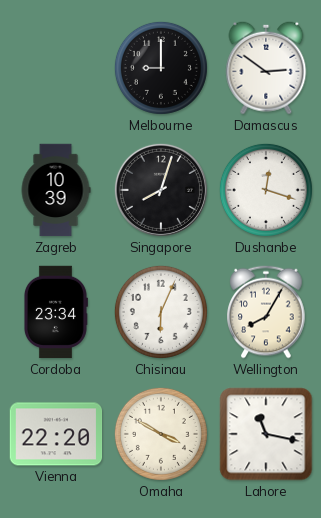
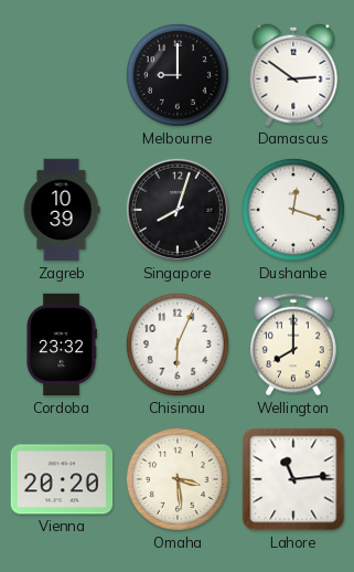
Cordoba: 23:34 -> 23:32 (61, 345)
Wellington: 8:05 -> 8:00 (293, 345)
Vienna: 22:20 -> 20:20 (62, 479)
Omaha: 3:50 -> 3:29 (178, 479)
Lahore: 11:17 -> 11:14 (293, 479)
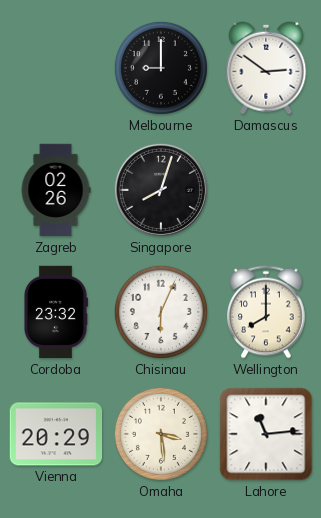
Zagreb: 10:39 -> 02:26 (56, 190)
Dushanbe: 12:18 -> none (293, 210)
Vienna: 20:20 -> 20:29 (56, 434)
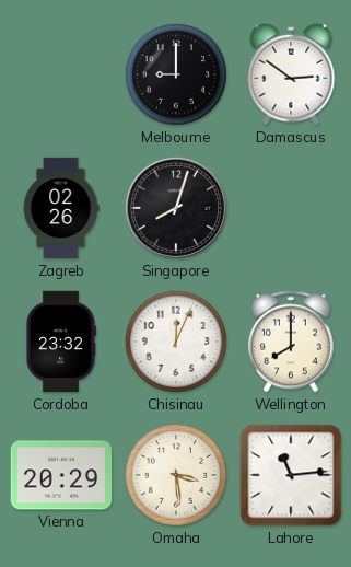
Chisinau: 6:04 -> 12:04 (176, 342)
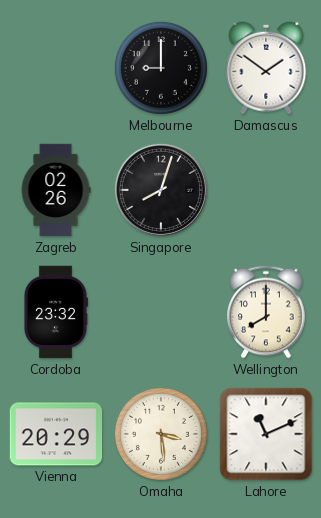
Damascus: 2:51 -> 1:51 (266, 68)
Chisinau: 12:04 -> none (176, 342)
Lahore: 11:14 -> 11:11 (266, 434)
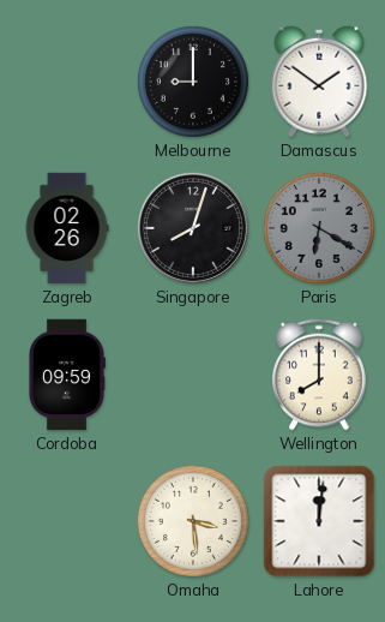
Paris: none -> 6:20 (319, 228)
Cordoba: 23:32 -> 09:59 (66, 375)
Vienna: 20:29 -> none (56, 434)
Lahore: 11:11 -> 12:01 (319, 521)
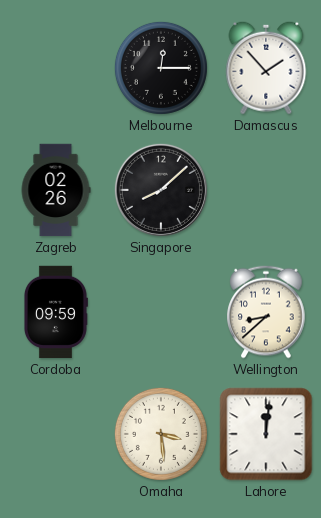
Melbourne: 9:00 -> 12:15 (161, 68)
Damascus: 1:51 -> 1:53 (266, 68)
Singapore: 8:03 -> 8:08 (161, 190)
Paris: 6:20 -> none (319, 228)
Wellington: 8:00 -> 8:38 (266, 312)
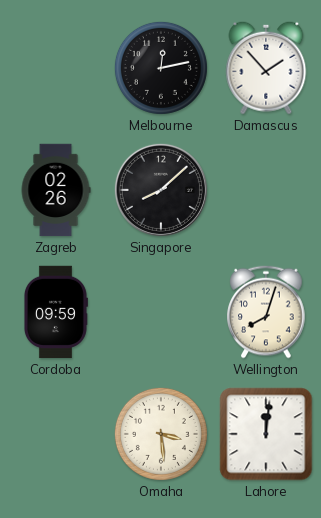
Melbourne: 12:15 -> 12:13 (161, 68)
Wellington: 8:38 -> 8:03 (266, 312)
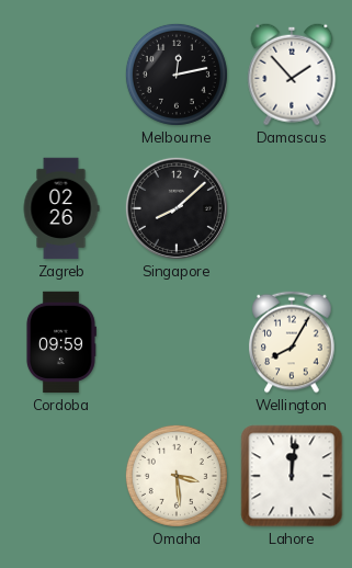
Wellington: 8:03 -> 8:05 (292, 342)
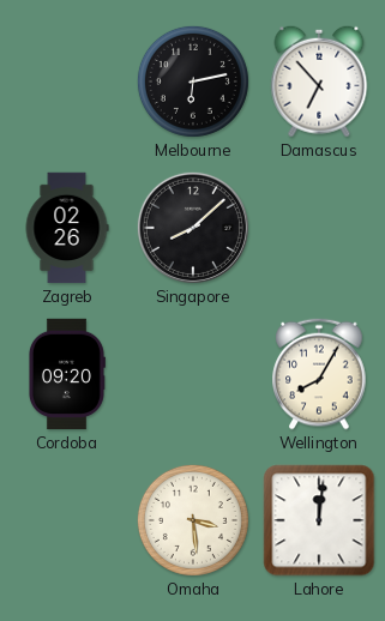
Melbourne: 12:13 -> 6:13 (193, 82)
Damascus: 1:53 -> 6:53 (319, 82)
Cordoba: 09:59 -> 09:20 (66, 374)
